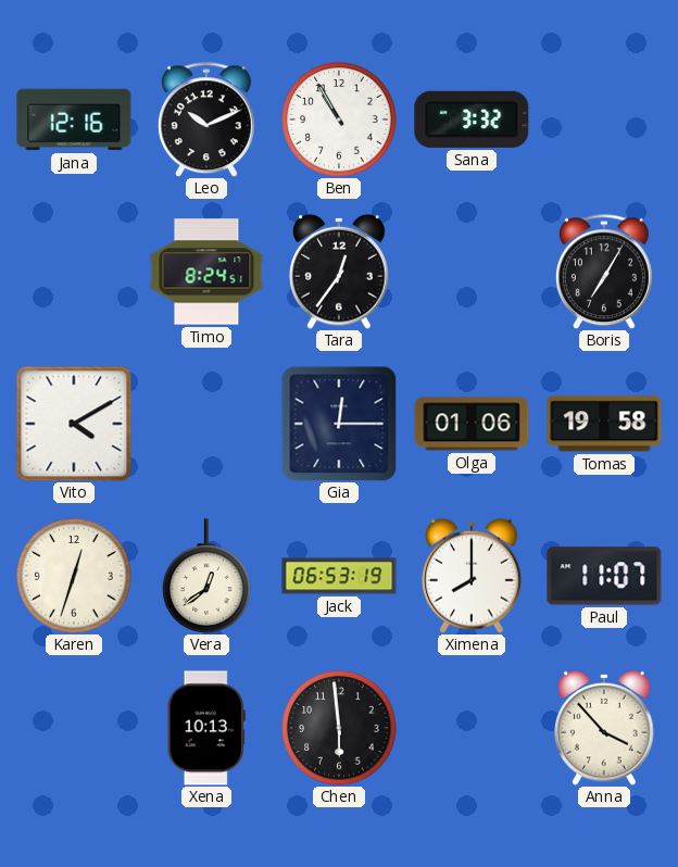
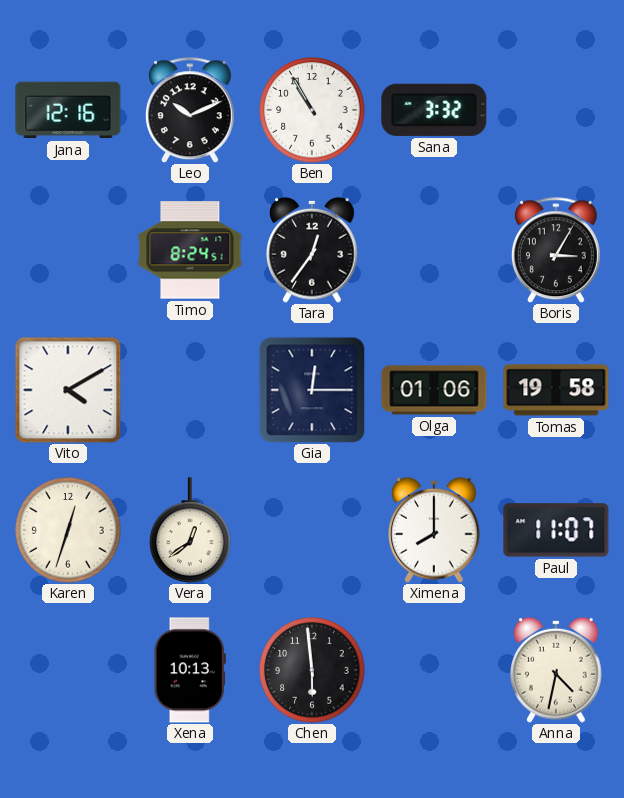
Boris: 7:05 -> 3:05 (556, 250)
Jack: 06:53 -> none (339, 576)
Anna: 3:53 -> 4:32 (556, 670)
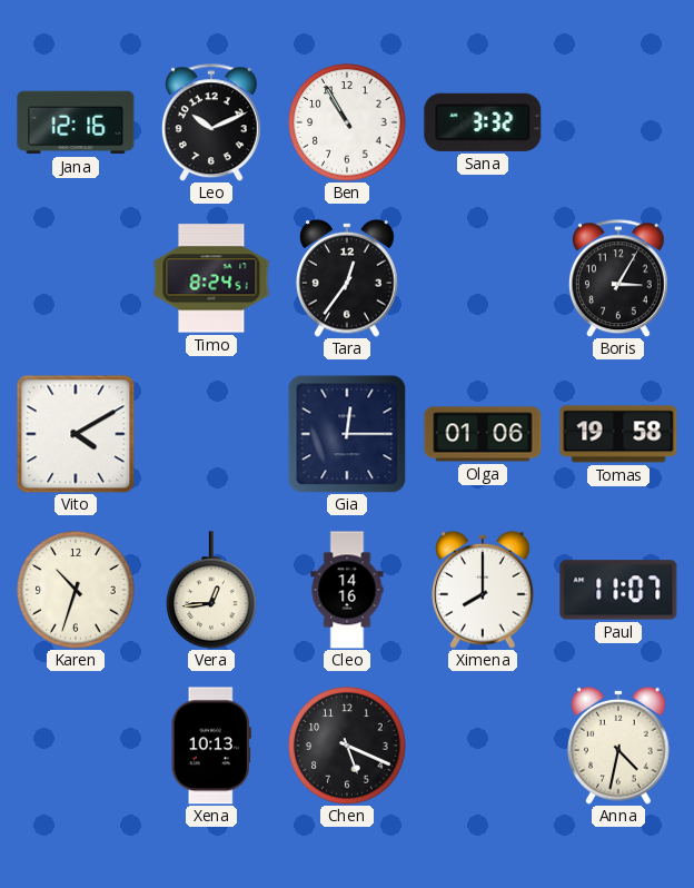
Karen: 12:33 -> 10:33 (76, 590)
Vera: 12:39 -> 12:44 (211, 590)
Cleo: none -> 14:16 (347, 590)
Chen: 5:59 -> 5:19 (347, 746)
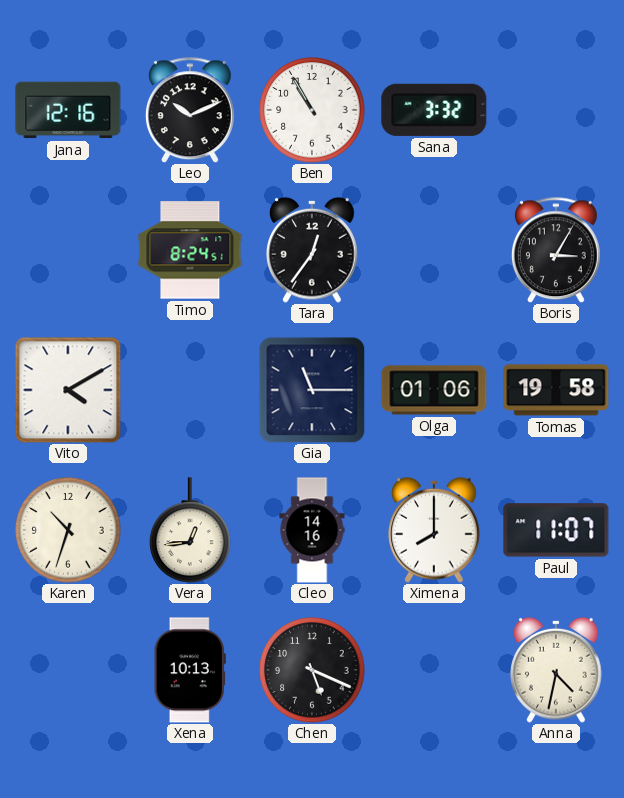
Gia: 12:15 -> 11:15 (312, 390)
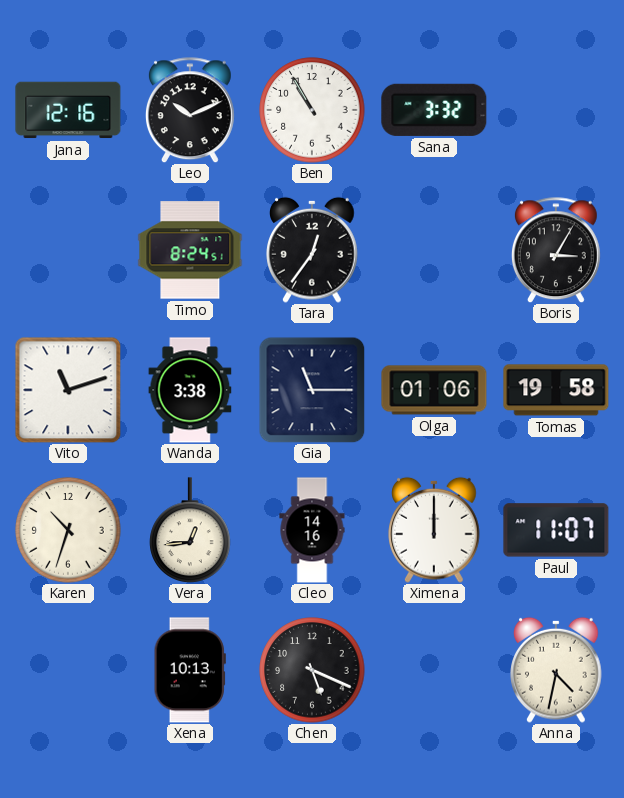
Vito: 4:10 -> 11:12 (68, 390)
Wanda: none -> 3:38 (190, 390)
Ximena: 8:00 -> 12:00 (434, 530)
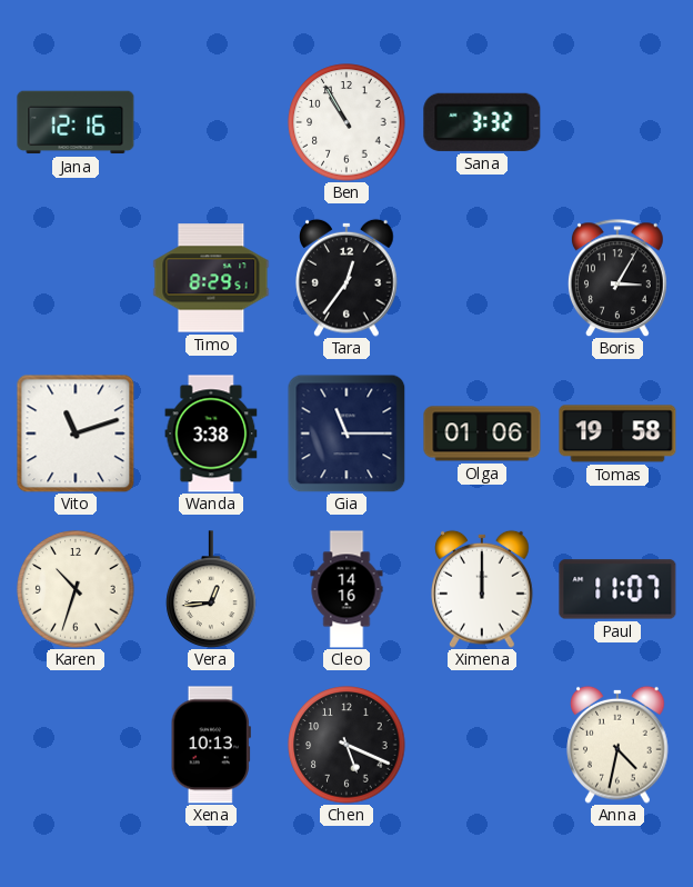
Leo: 10:11 -> none (190, 110)
Timo: 8:24 -> 8:29 (211, 278)
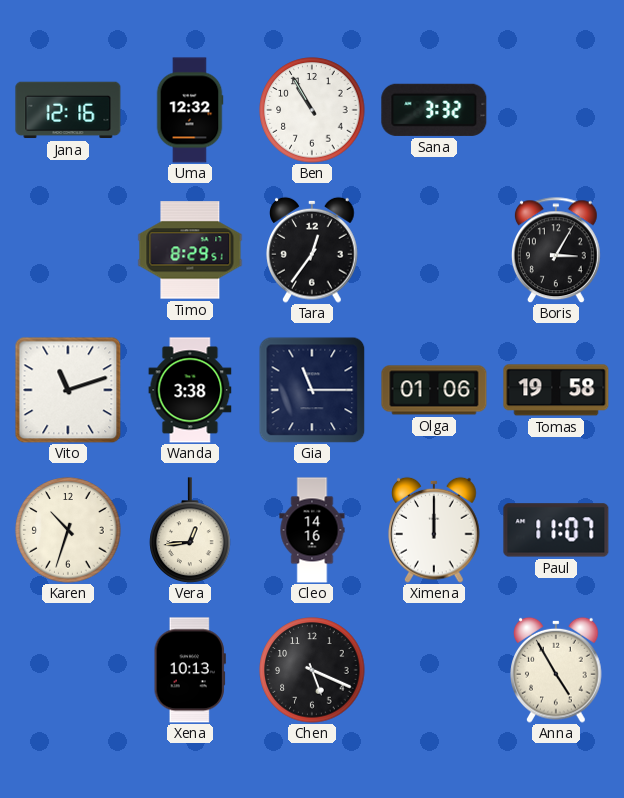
Uma: none -> 12:32 (190, 110)
Anna: 4:32 -> 4:55 (556, 670)
